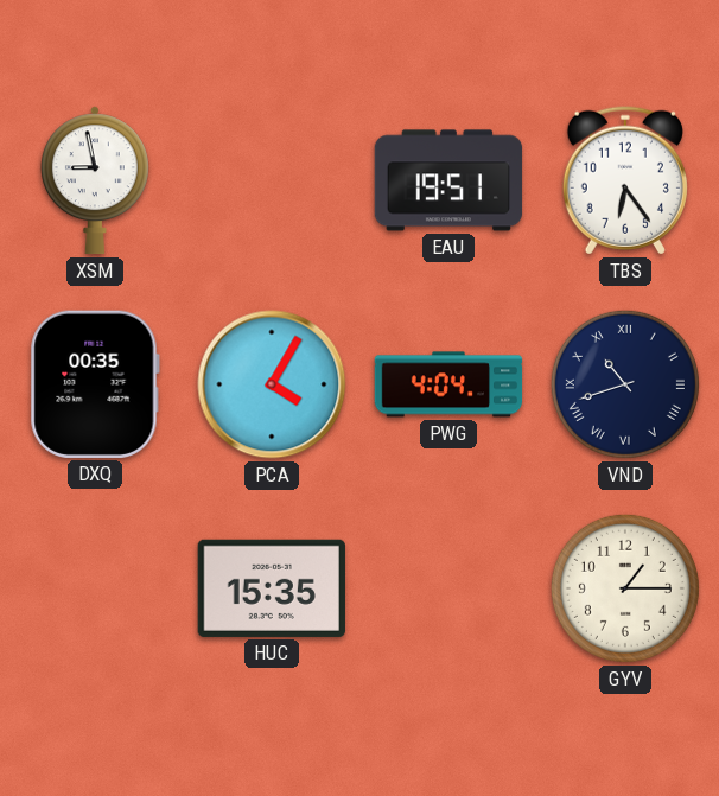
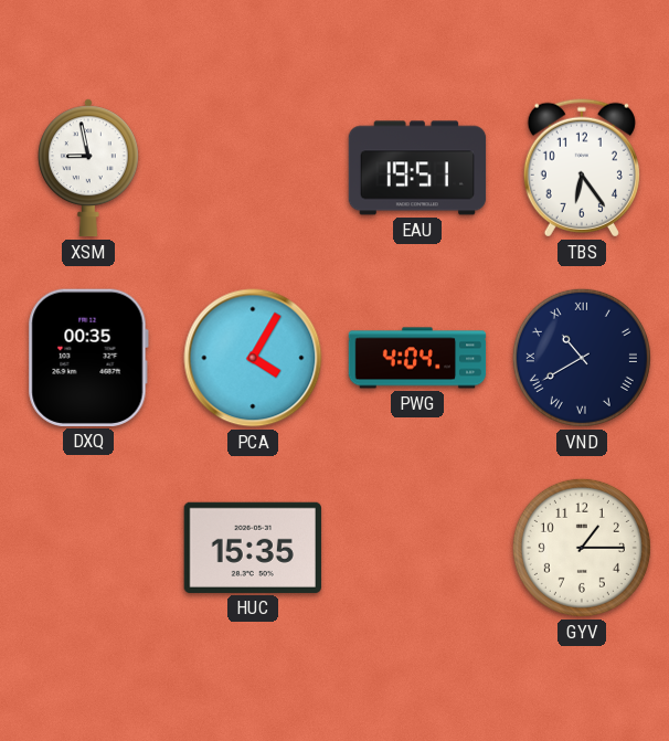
VND: 10:42 -> 10:40 (582, 358)
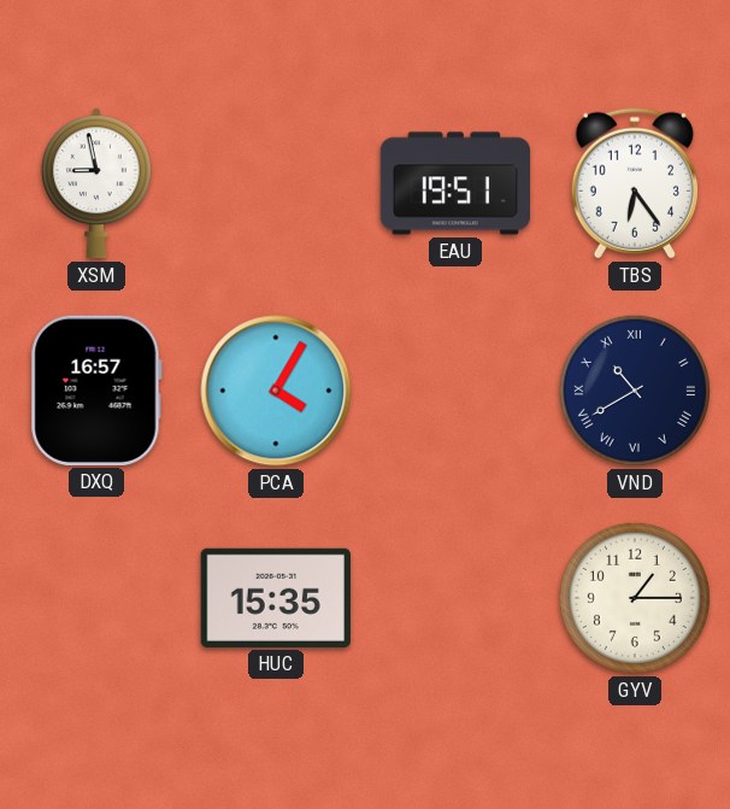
DXQ: 00:35 -> 16:57 (96, 391)
PWG: 4:04 -> none (417, 358)
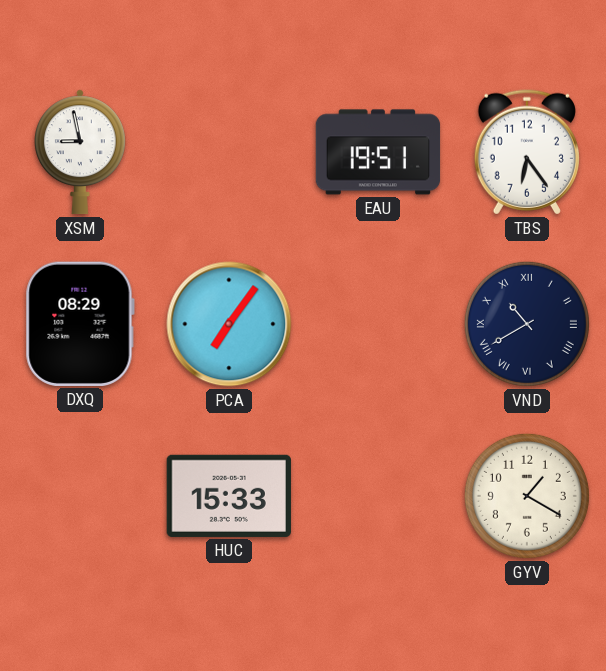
DXQ: 16:57 -> 08:29 (80, 324)
PCA: 4:05 -> 7:06 (229, 324)
HUC: 15:35 -> 15:33 (229, 496)
GYV: 1:15 -> 1:20 (527, 496)
